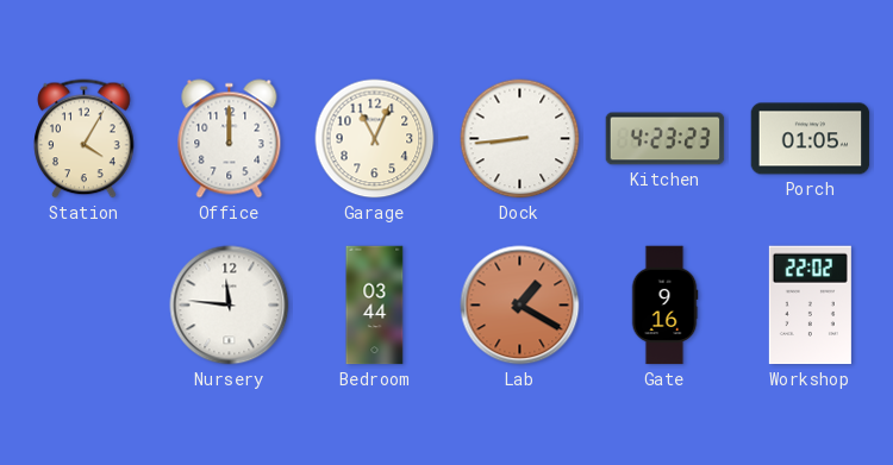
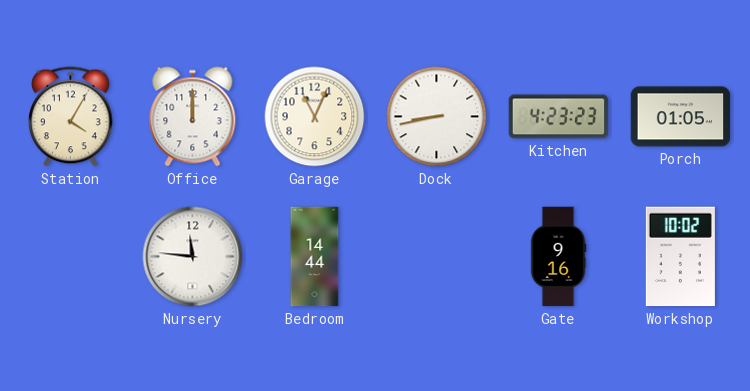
Dock: 8:44 -> 8:43 (437, 117)
Bedroom: 03:44 -> 14:44 (315, 257)
Lab: 1:20 -> none (520, 306)
Workshop: 22:02 -> 10:02 (680, 257)
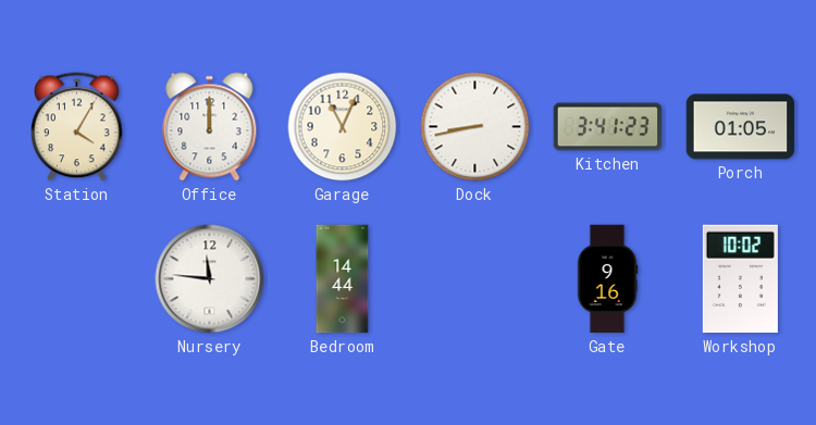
Kitchen: 4:23 -> 3:41 (608, 127)
